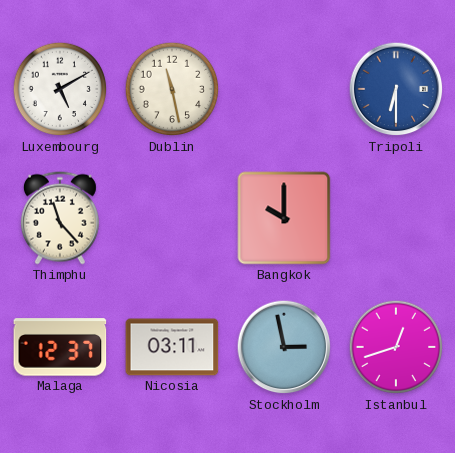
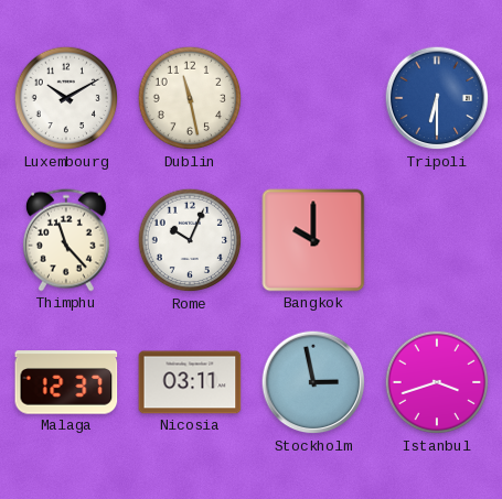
Luxembourg: 5:10 -> 10:10 (66, 98)
Rome: none -> 10:04 (190, 240)
Istanbul: 12:42 -> 3:42 (437, 382)
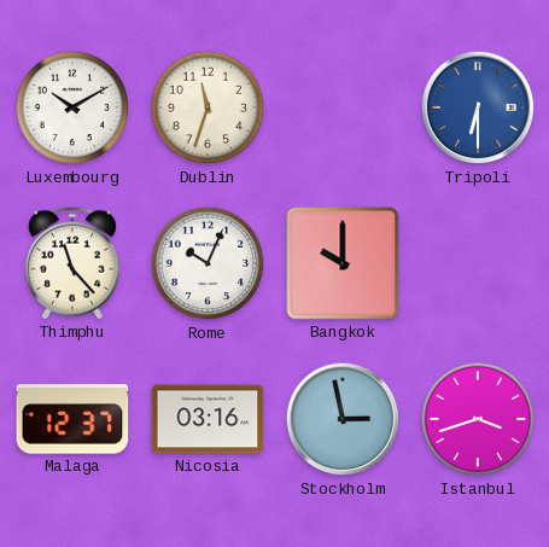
Dublin: 11:28 -> 11:33 (208, 107)
Nicosia: 03:11 -> 03:16 (208, 419)
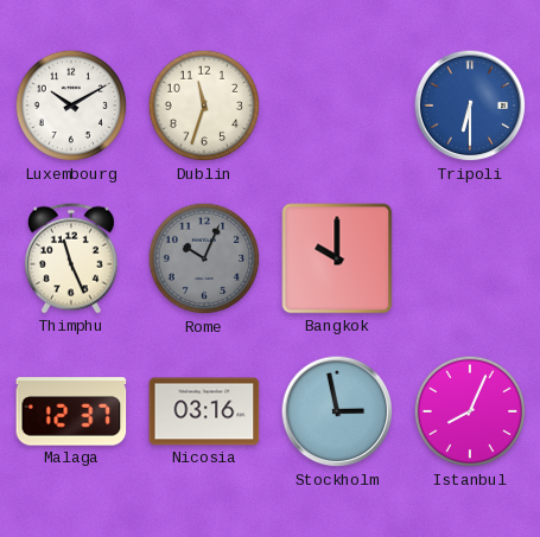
Thimphu: 11:23 -> 11:26 (71, 258)
Rome dial: white -> grey (204, 258)
Istanbul: 3:42 -> 8:04 (470, 411)
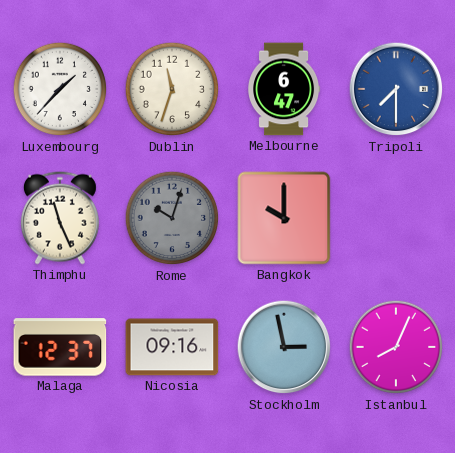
Luxembourg: 10:10 -> 1:37 (60, 89)
Melbourne: none -> 6:47 (284, 89)
Tripoli: 6:30 -> 7:30 (396, 89)
Rome: 10:04 -> 10:03 (172, 218)
Nicosia: 03:16 -> 09:16 (172, 347)
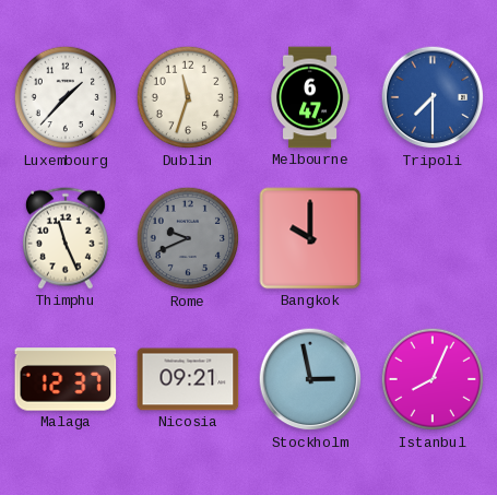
Rome: 10:03 -> 9:41 (188, 238)
Nicosia: 09:16 -> 09:21 (188, 379)
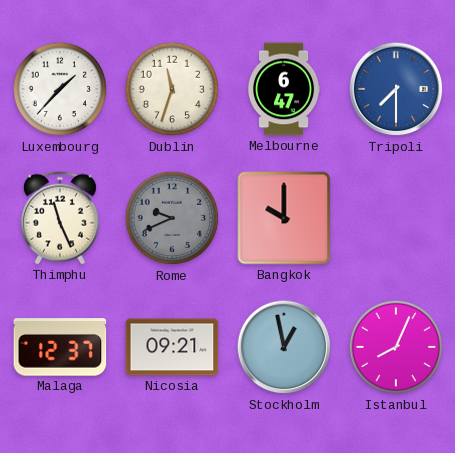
Stockholm: 2:58 -> 12:58 (284, 347)
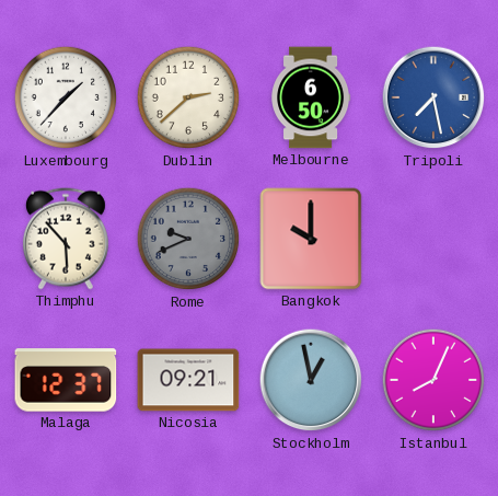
Dublin: 11:33 -> 2:38 (188, 97)
Melbourne: 6:47 -> 6:50 (311, 97)
Tripoli: 7:30 -> 7:28 (433, 97)
Thimphu: 11:26 -> 5:53 (66, 239)
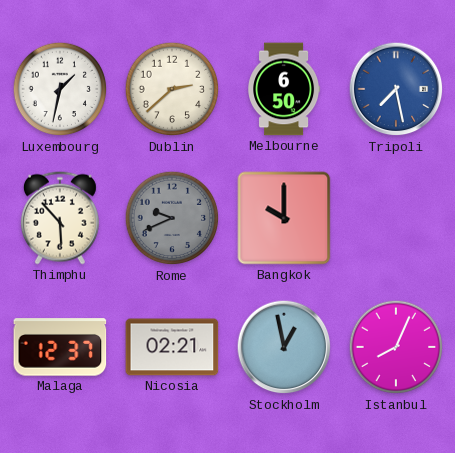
Luxembourg: 1:37 -> 1:32 (60, 89)
Nicosia: 09:21 -> 02:21 (172, 347)
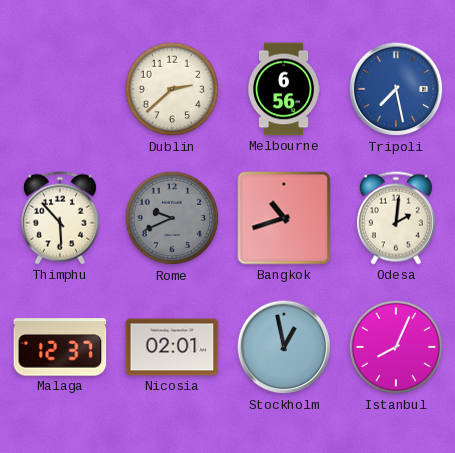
Luxembourg: 1:32 -> none (60, 89)
Melbourne: 6:50 -> 6:56 (284, 89)
Bangkok: 10:00 -> 10:42 (284, 218)
Odesa: none -> 2:01 (396, 218)
Nicosia: 02:21 -> 02:01 (172, 347)
